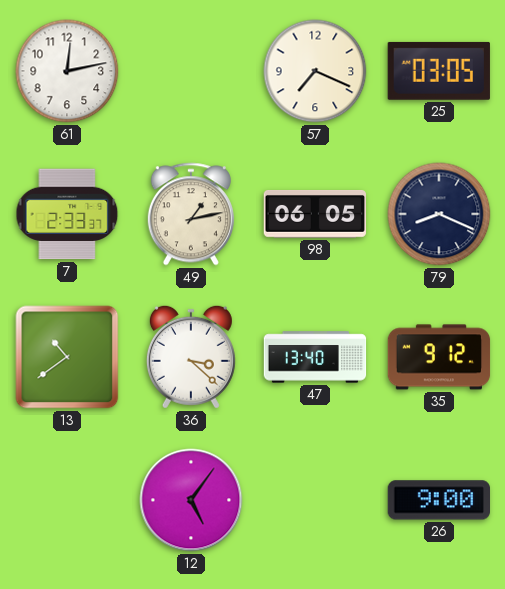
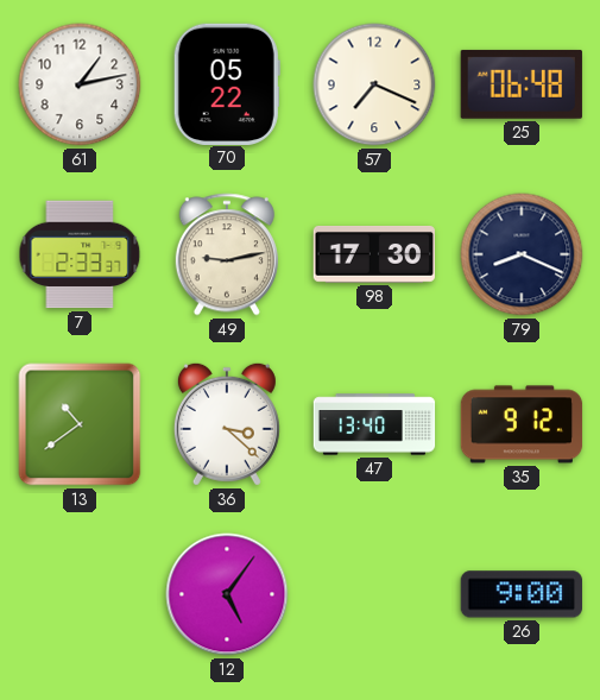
61: 12:13 -> 1:13 (80, 84)
70: none -> 05:22 (227, 83)
25: 03:05 -> 06:48 (522, 84)
49: 1:13 -> 9:13 (227, 254)
98: 06:05 -> 17:30 (374, 256)
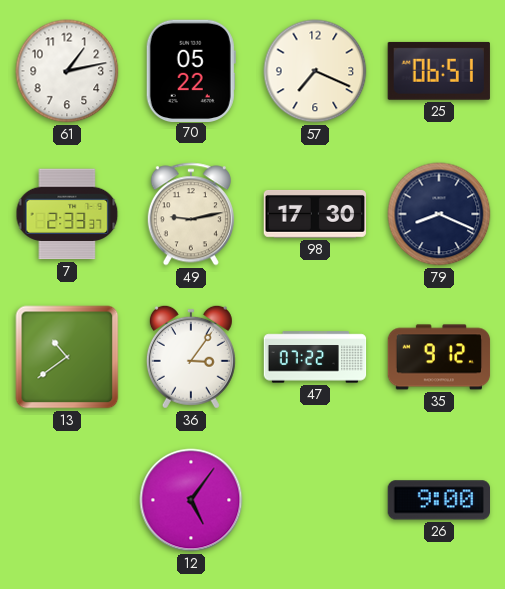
25: 06:48 -> 06:51 (439, 71)
36: 3:22 -> 3:06 (191, 357)
47: 13:40 -> 07:22 (315, 357)
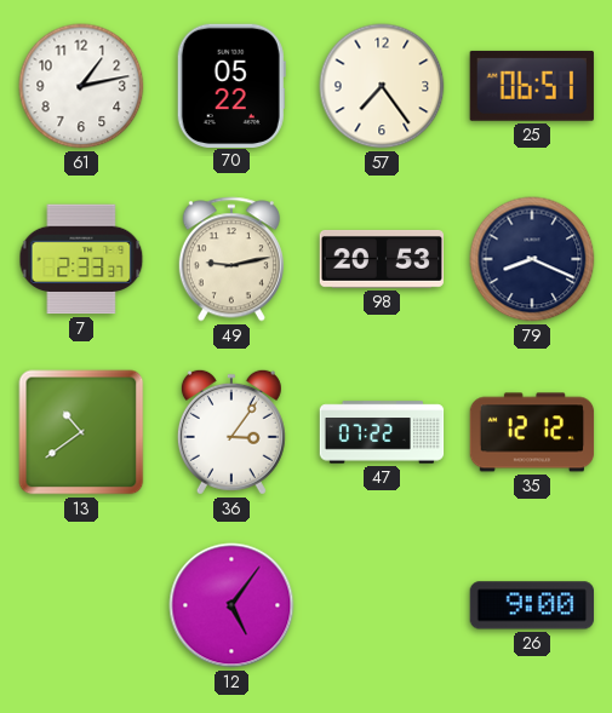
57: 7:19 -> 7:24 (382, 86)
98: 17:30 -> 20:53 (382, 260)
35: 9:12 -> 12:12 (532, 432)
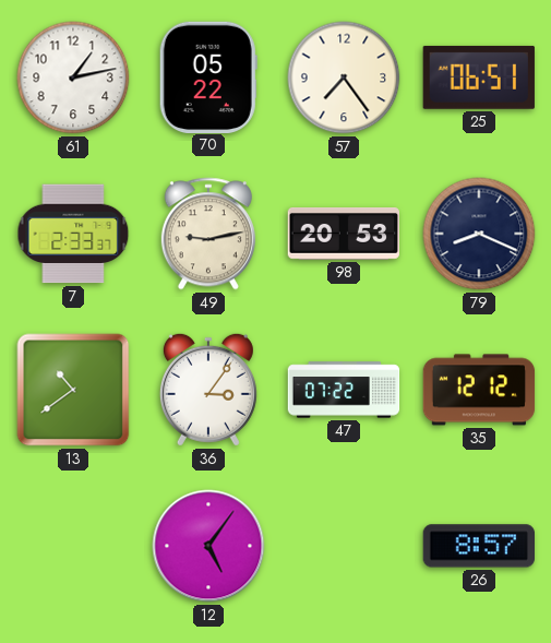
26: 9:00 -> 8:57 (478, 546)
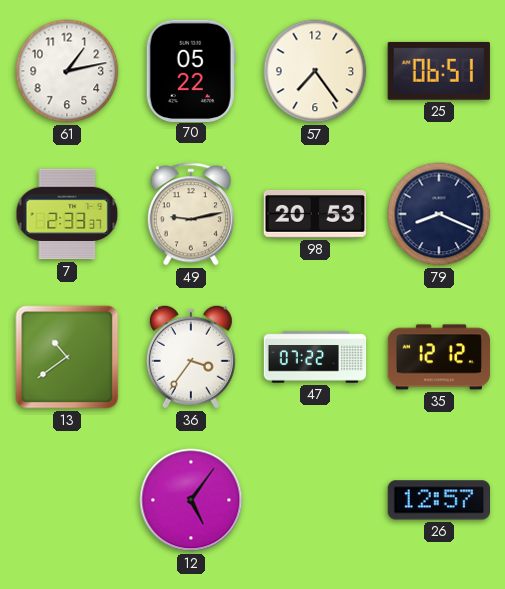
36: 3:06 -> 3:36 (191, 357)
26: 8:57 -> 12:57 (438, 500)
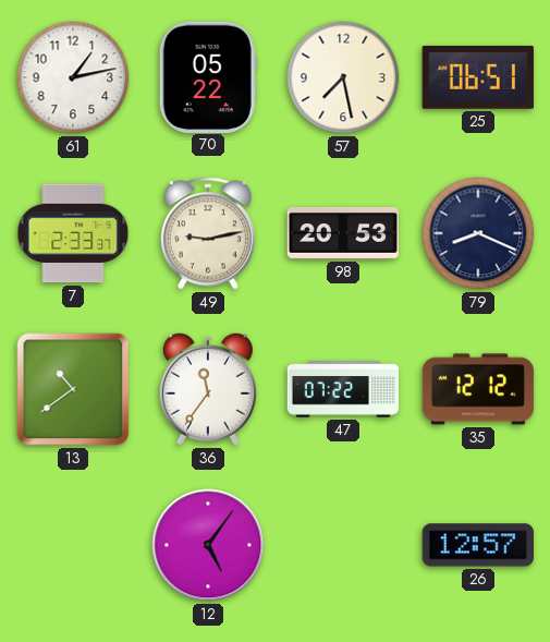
57: 7:24 -> 7:28 (343, 77)
36: 3:36 -> 11:36 (208, 389)
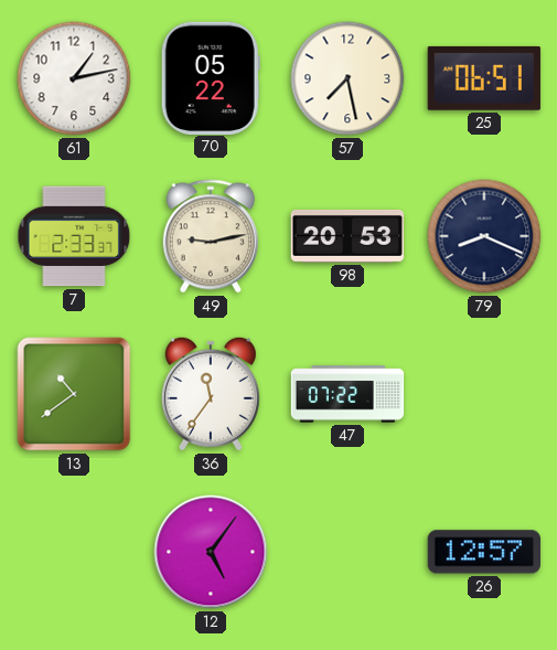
35: 12:12 -> none (478, 389)
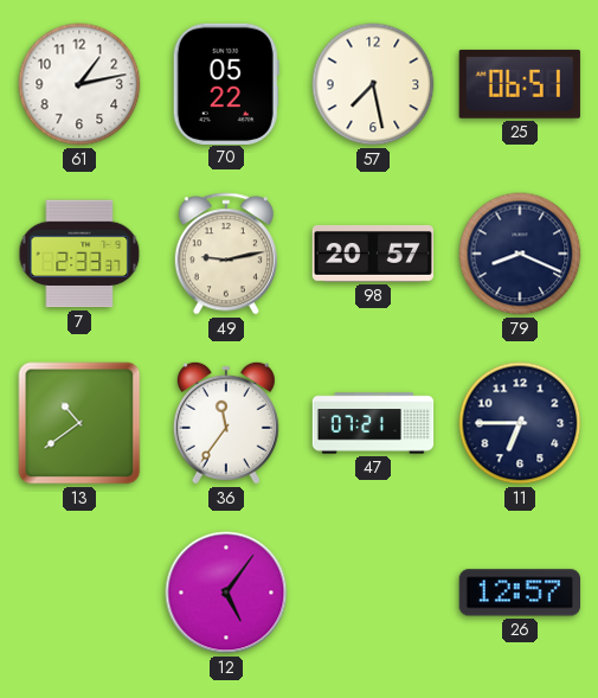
98: 20:53 -> 20:57 (373, 255)
47: 07:22 -> 07:21 (373, 423)
11: none -> 6:45 (520, 423)
